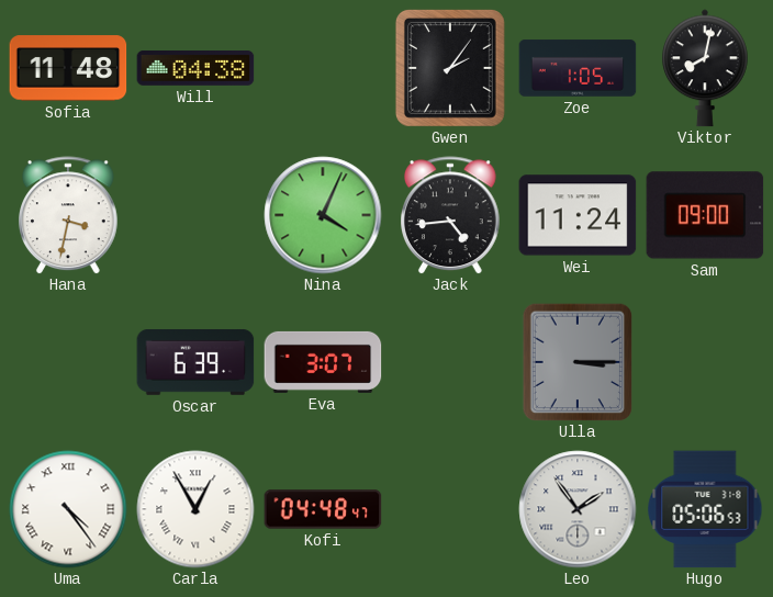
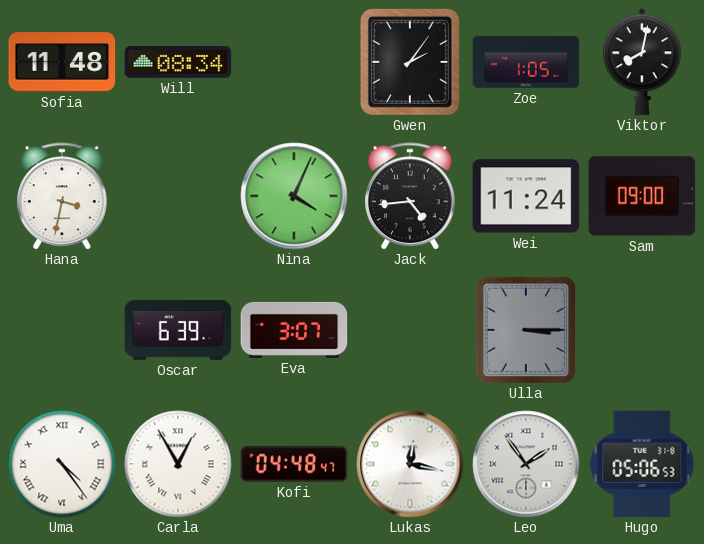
Will: 04:38 -> 08:34 (178, 63)
Lukas: none -> 12:17 (410, 464)
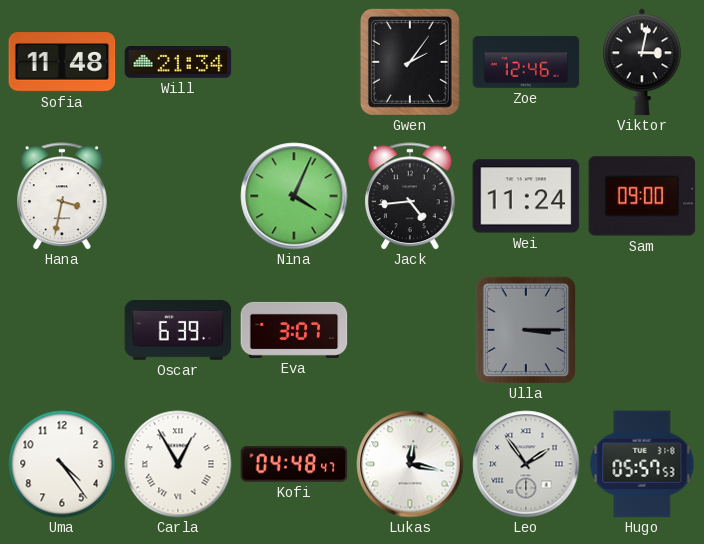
Will: 08:34 -> 21:34 (178, 63)
Zoe: 1:05 -> 12:46 (526, 62)
Viktor: 8:02 -> 3:02 (643, 62)
Uma numerals: Roman -> Arabic (62, 464)
Hugo: 05:06 -> 05:57 (642, 464)
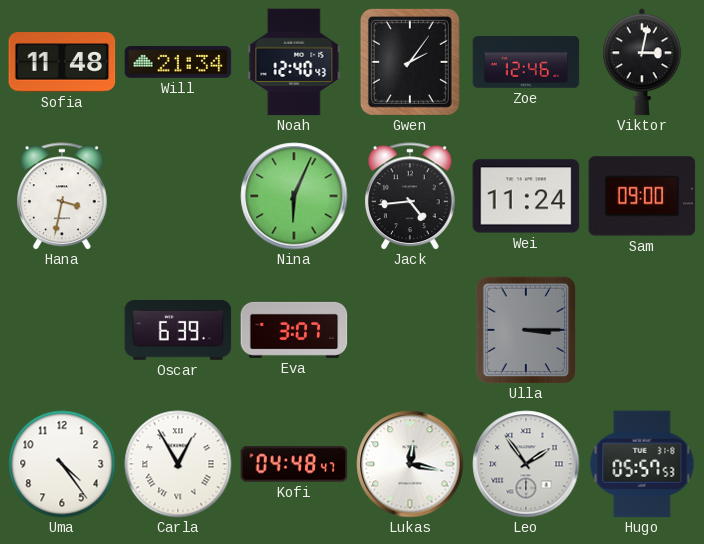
Noah: none -> 12:40 (294, 62)
Nina: 4:04 -> 6:04 (294, 196)
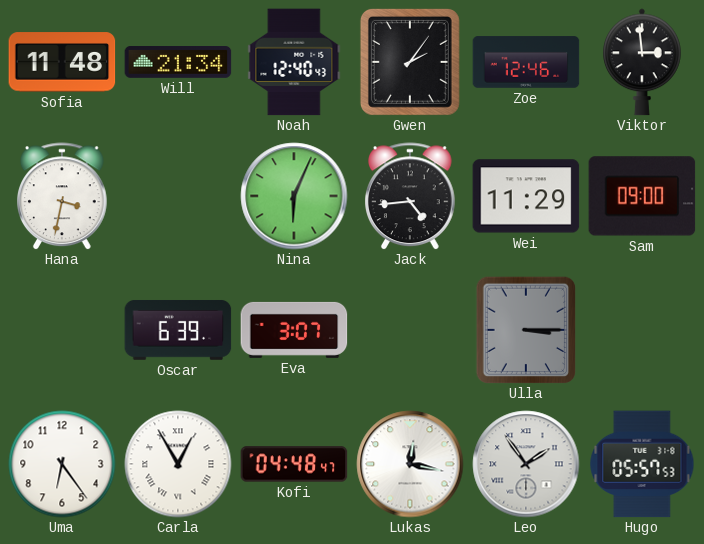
Viktor: 3:02 -> 2:59 (643, 62)
Wei: 11:24 -> 11:29 (526, 196)
Uma: 4:24 -> 6:24 (62, 464)
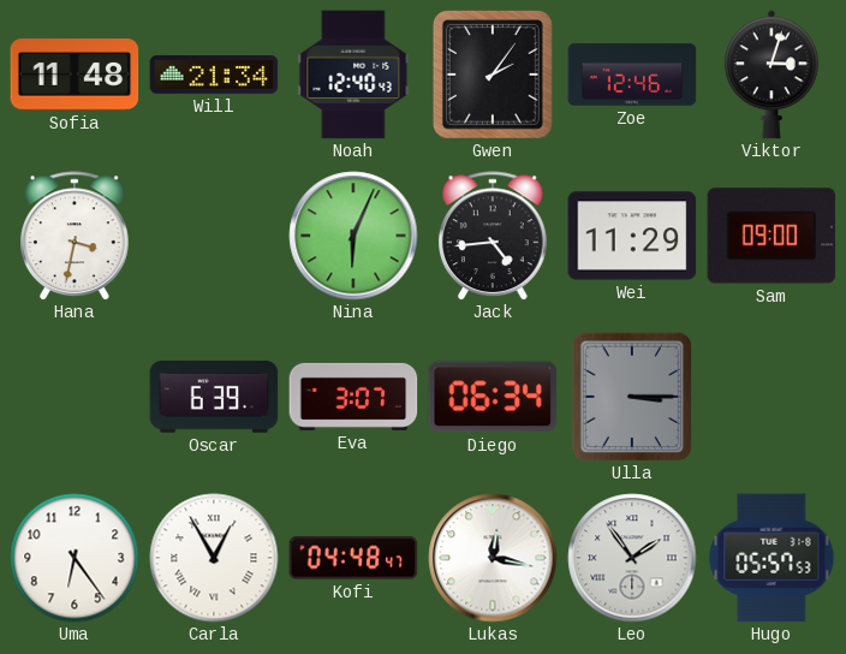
Viktor: 2:59 -> 3:03 (773, 75)
Diego: none -> 06:34 (493, 397)
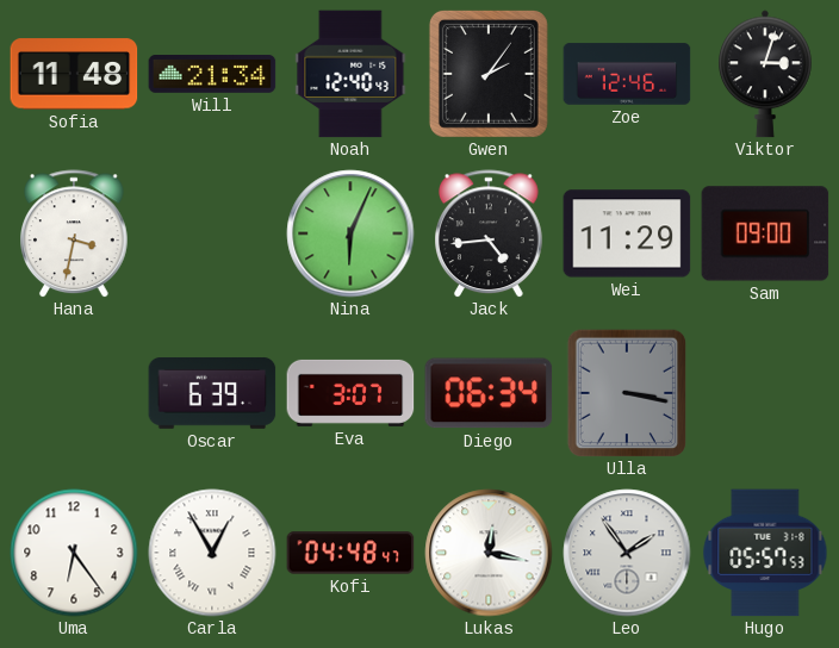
Ulla: 3:15 -> 3:17 (627, 393)
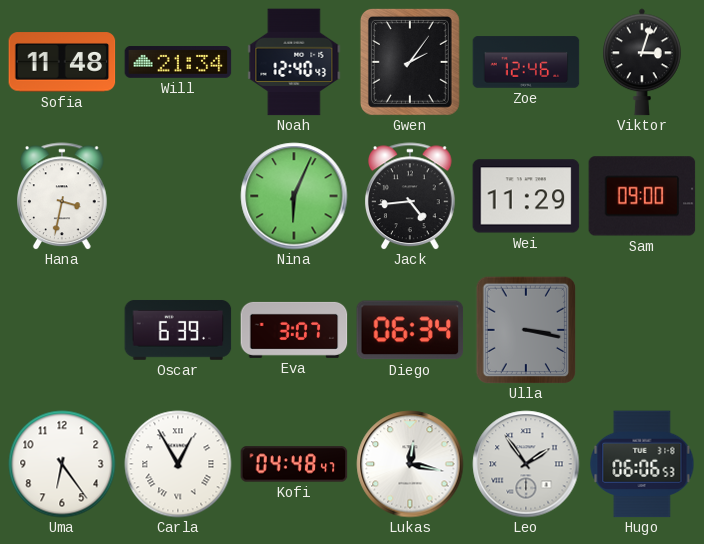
Hugo: 05:57 -> 06:06 (642, 464)
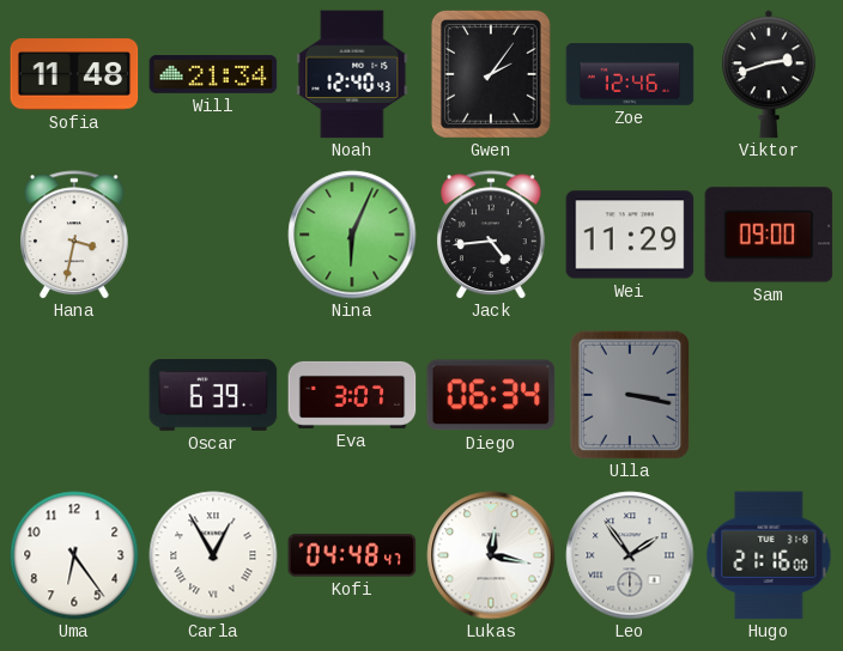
Viktor: 3:03 -> 2:42 (770, 74)
Hugo: 06:06 -> 21:16 (769, 555)
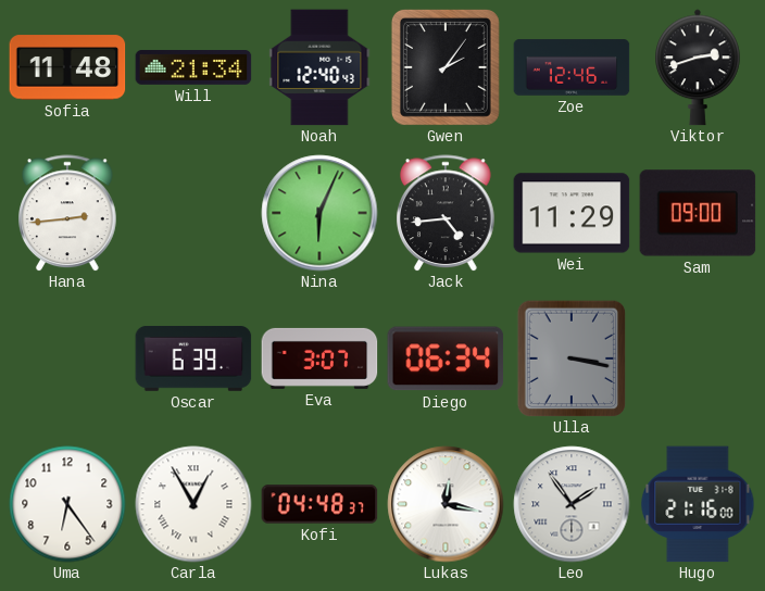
Hana: 3:32 -> 2:44 (68, 213)
Kofi: 04:48:47 -> 04:48:37 (319, 504)
